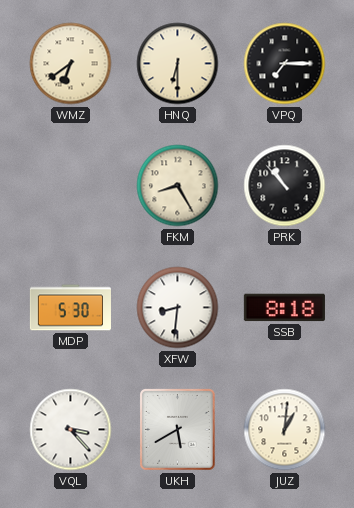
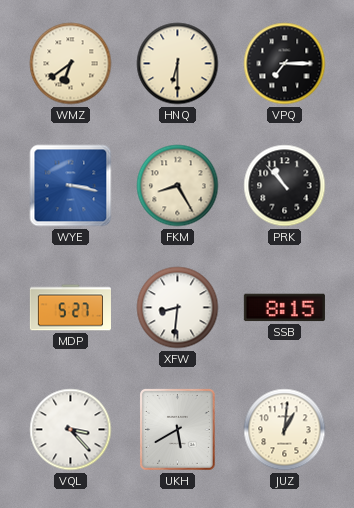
WYE: none -> 3:17 (71, 186)
MDP: 5:30 -> 5:27 (70, 308)
SSB: 8:18 -> 8:15 (284, 308)
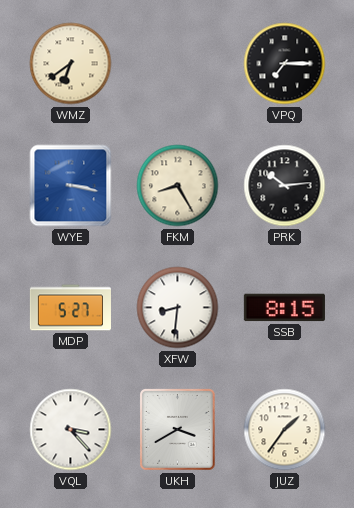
HNQ: 6:30 -> none (178, 64)
PRK: 10:53 -> 10:14 (285, 186)
UKH: 5:40 -> 3:40 (178, 430)
JUZ: 1:01 -> 1:36 (285, 430)
